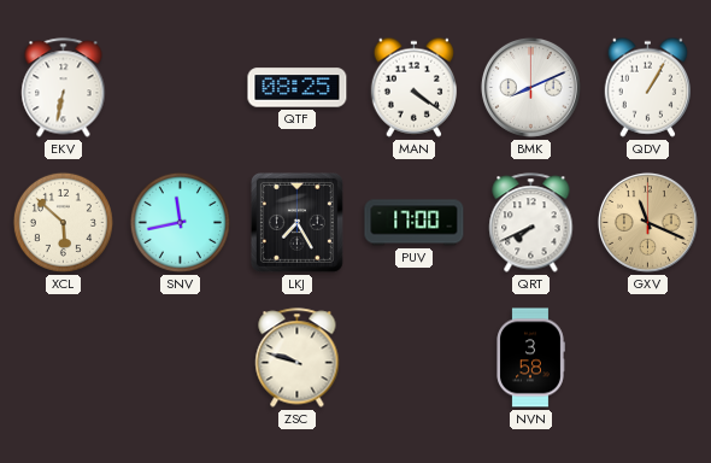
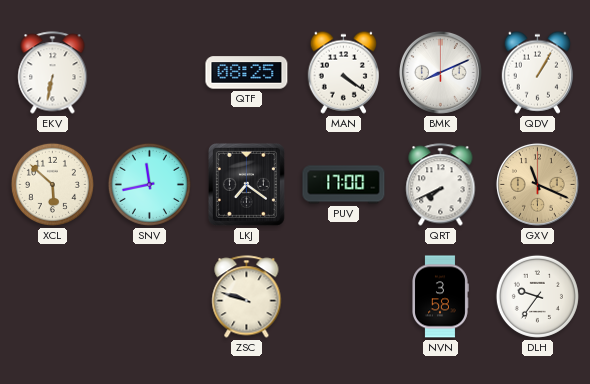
LKJ: 7:25 -> 7:21 (246, 184)
DLH: none -> 9:36 (537, 296)
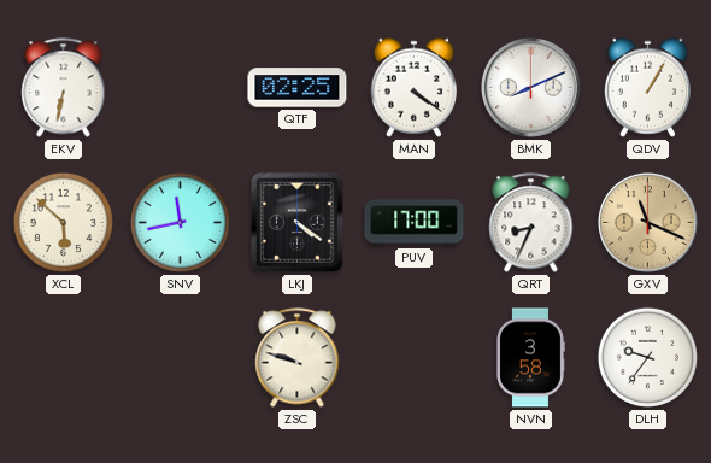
QTF: 08:25 -> 02:25 (298, 88)
LKJ: 7:21 -> 4:21 (296, 222)
QRT: 7:41 -> 8:34 (531, 223)
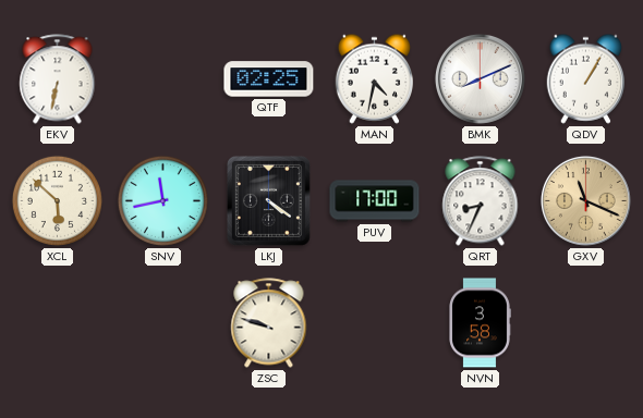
MAN: 4:21 -> 4:32 (374, 78)
DLH: 9:36 -> none (647, 357)
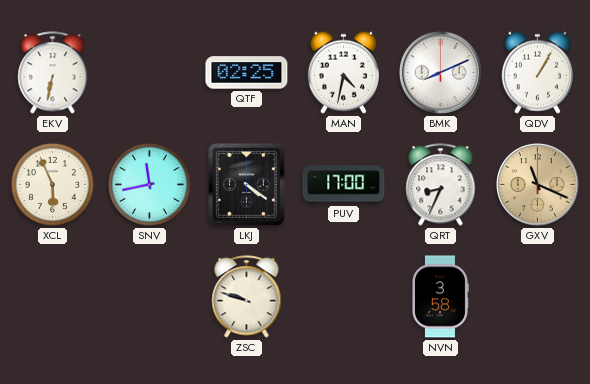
XCL: 5:52 -> 5:56 (52, 184)
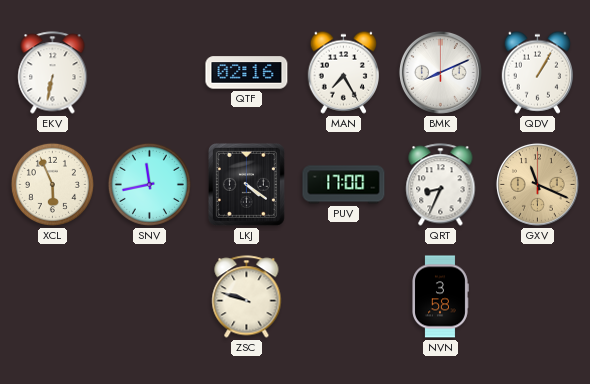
QTF: 02:25 -> 02:16 (247, 73)
MAN: 4:32 -> 7:25 (343, 72)
